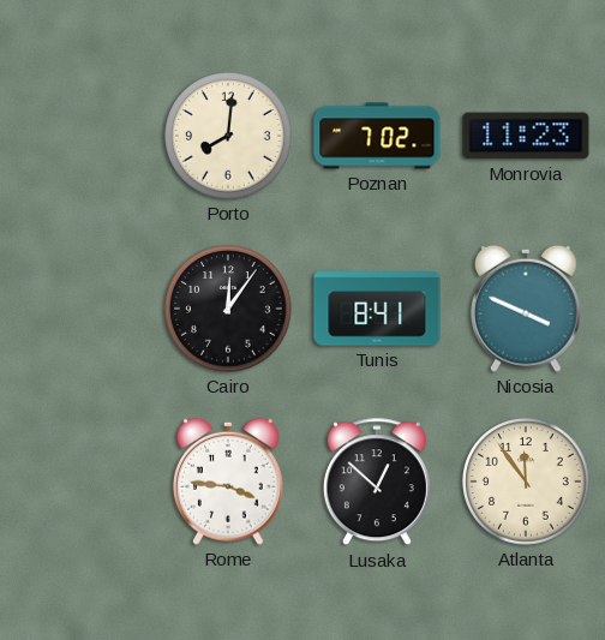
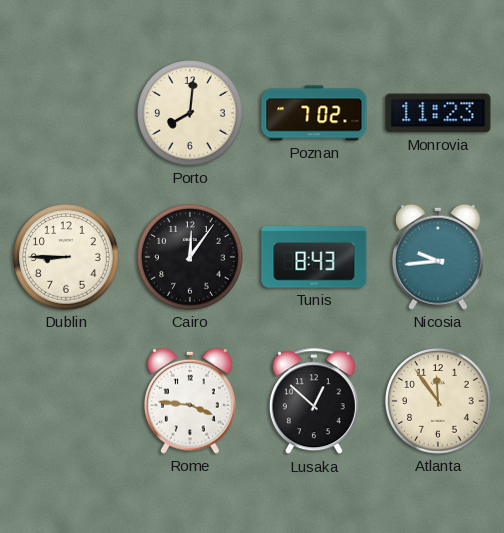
Dublin: none -> 8:45 (66, 257)
Tunis: 8:41 -> 8:43 (314, 257)
Nicosia: 3:49 -> 9:44 (438, 257)
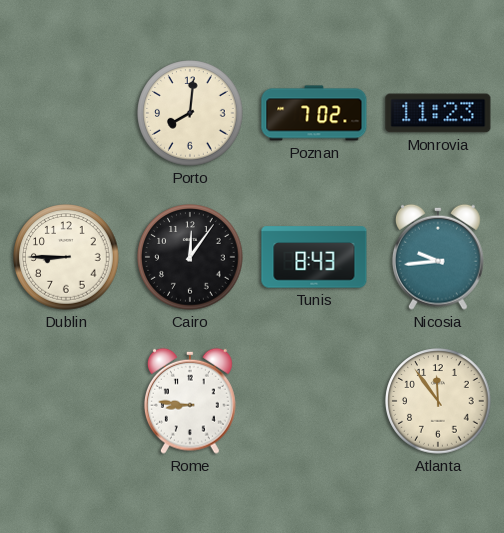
Rome: 3:46 -> 8:46 (190, 401)
Lusaka: 12:52 -> none (314, 402)
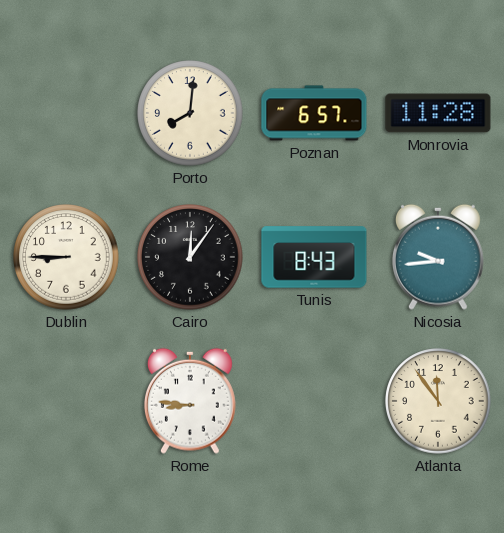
Poznan: 7:02 -> 6:57 (314, 113)
Monrovia: 11:23 -> 11:28 (438, 113)
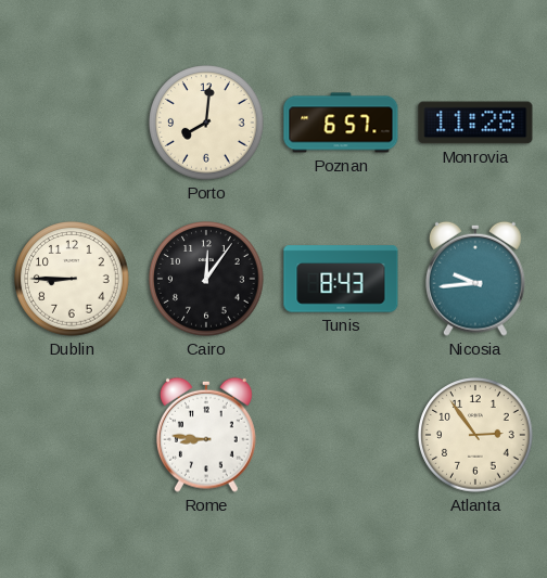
Atlanta: 11:54 -> 2:54 (475, 435)
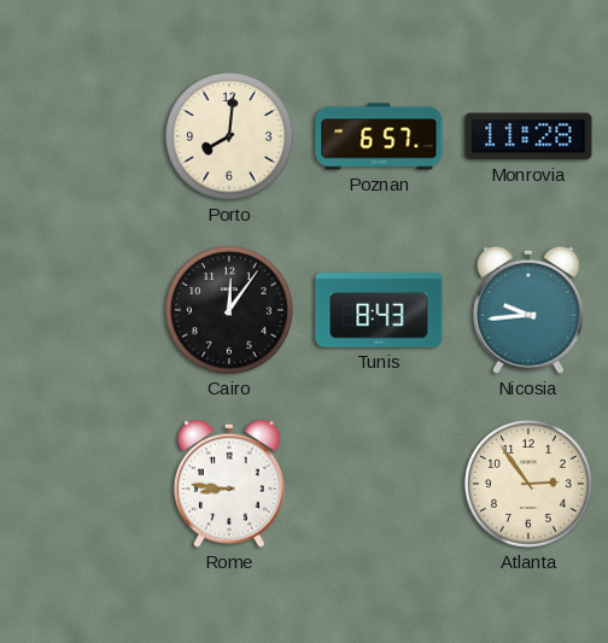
Dublin: 8:45 -> none (72, 279)
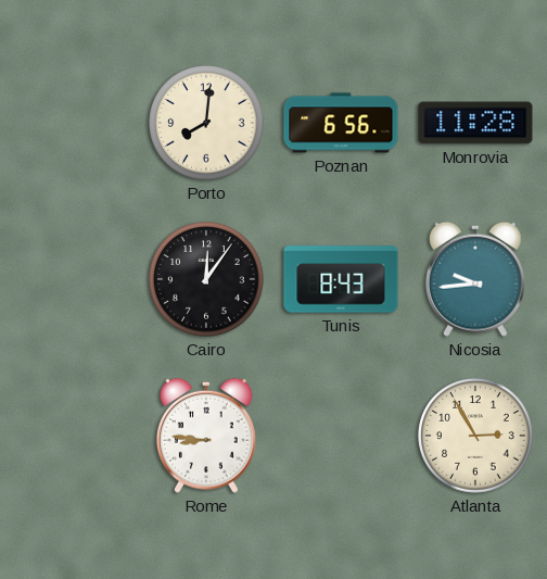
Poznan: 6:57 -> 6:56 (341, 123)
Atlanta: 2:54 -> 2:55 (475, 436)
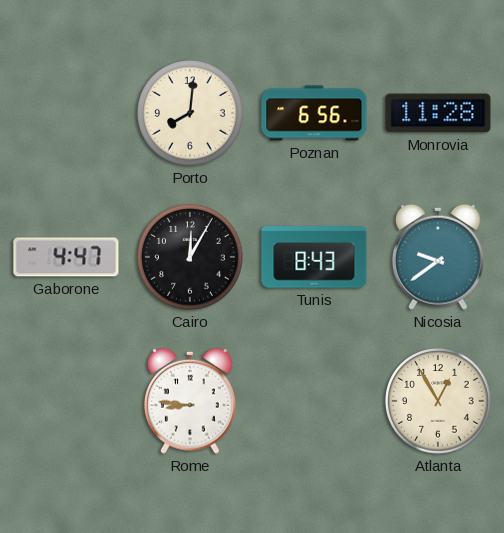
Gaborone: none -> 4:47 (66, 257)
Cairo: 12:06 -> 12:05 (190, 257)
Nicosia: 9:44 -> 9:39 (438, 257)
Atlanta: 2:55 -> 12:55 (438, 401)
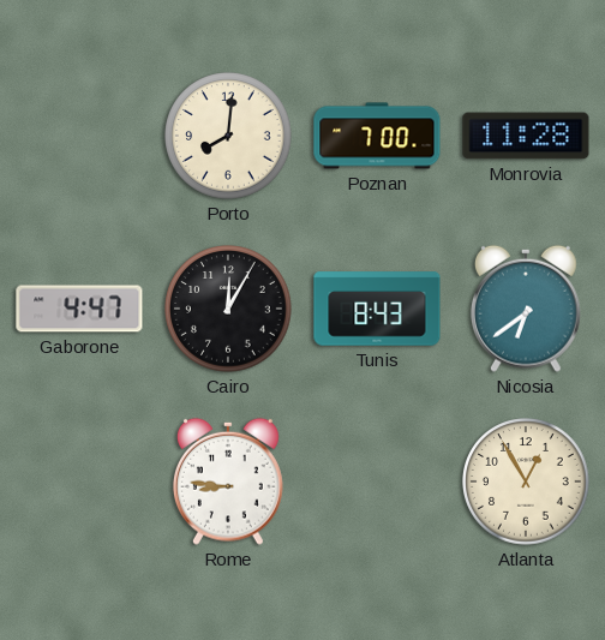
Poznan: 6:56 -> 7:00 (377, 136)
Nicosia: 9:39 -> 6:39 (526, 309)
